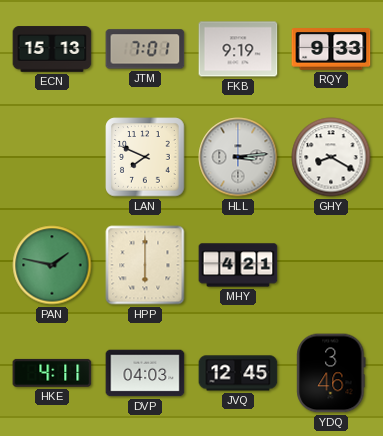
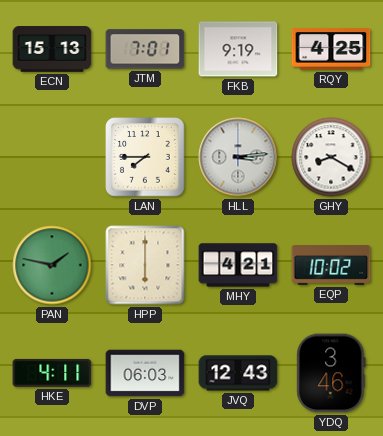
RQY: 9:33 -> 4:25 (331, 49)
LAN: 7:49 -> 7:45 (145, 157)
EQP: none -> 10:02 (331, 266)
DVP: 04:03 -> 06:03 (145, 373)
JVQ: 12:45 -> 12:43 (238, 373)
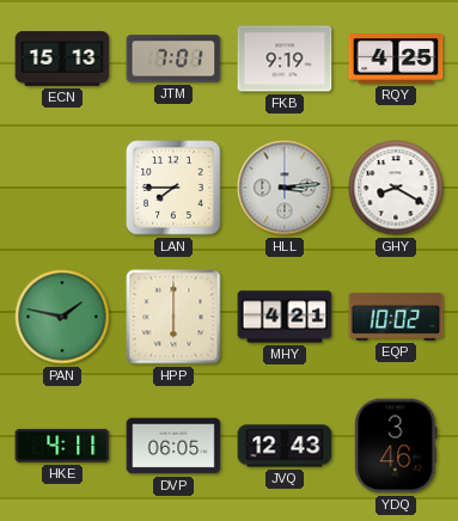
DVP: 06:03 -> 06:05 (173, 446)
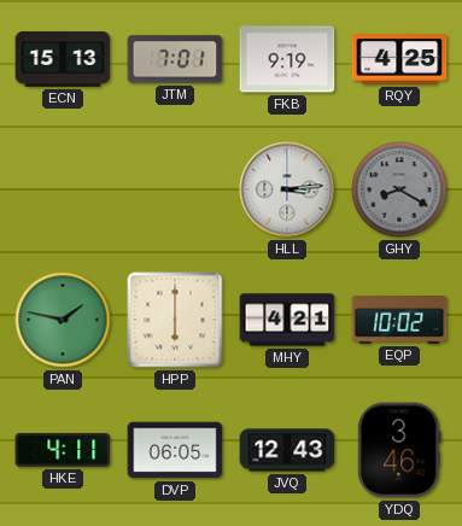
LAN: 7:45 -> none (173, 188)
GHY dial: white -> grey (399, 189)
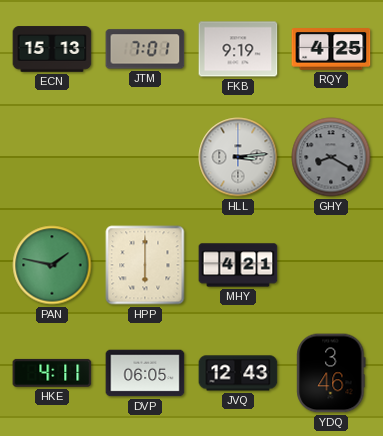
EQP: 10:02 -> none (399, 321)
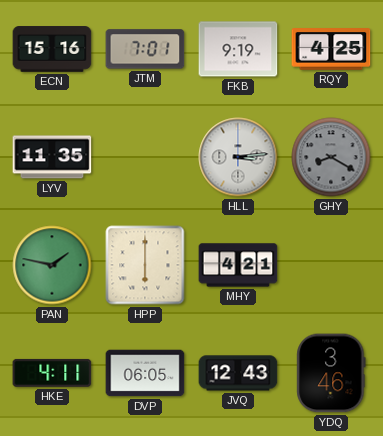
ECN: 15:13 -> 15:16 (52, 49)
LYV: none -> 11:35 (52, 157)
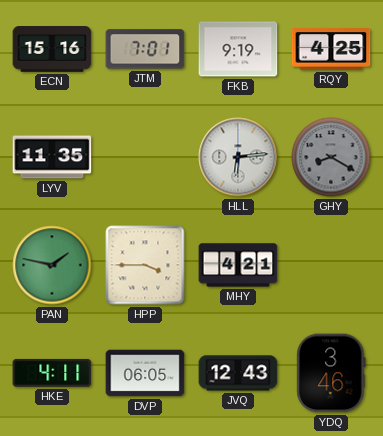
HLL: 3:14 -> 6:14 (238, 157)
HPP: 6:00 -> 3:45 (145, 265)
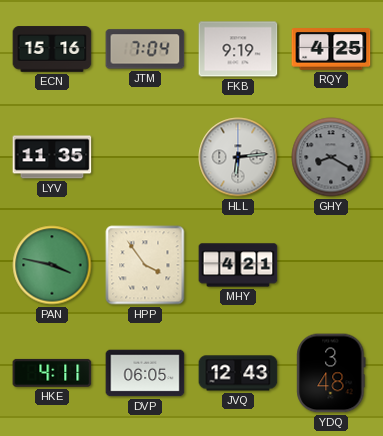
JTM: 7:01 -> 7:04 (145, 49)
PAN: 1:47 -> 3:47 (52, 265)
HPP: 3:45 -> 3:54 (145, 265)
YDQ: 3:46 -> 3:48 (331, 373)
